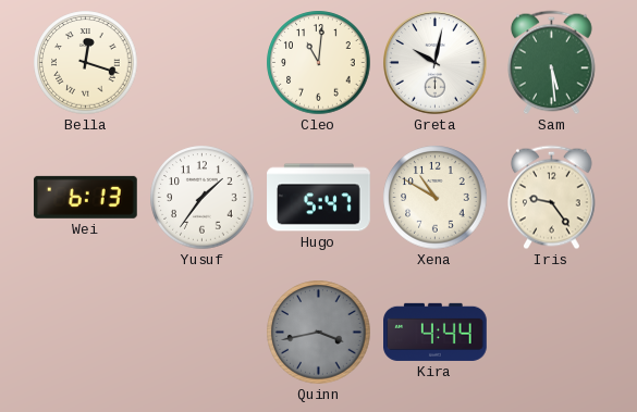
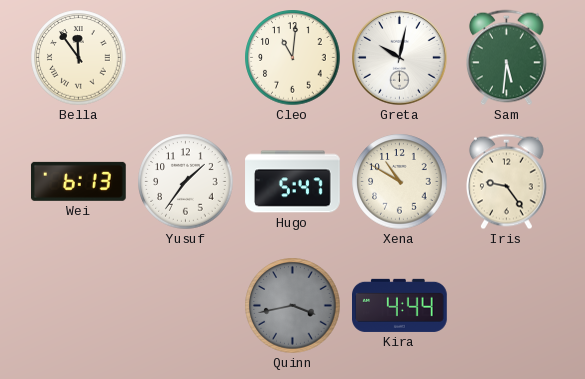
Bella: 12:18 -> 11:54 (79, 58)
Sam: 5:29 -> 5:31 (507, 58)
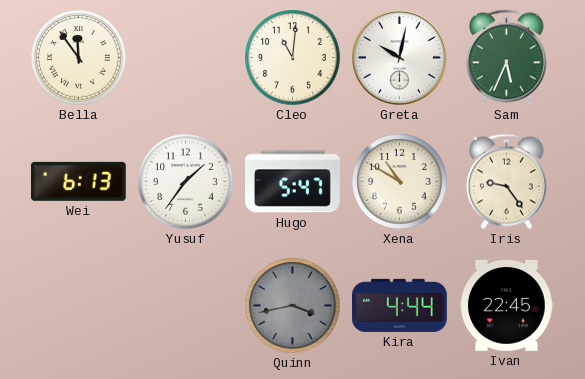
Sam: 5:31 -> 5:34 (507, 58)
Ivan: none -> 22:45 (507, 305)
